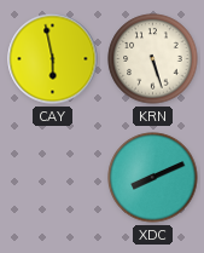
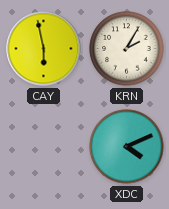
KRN: 5:27 -> 2:05 (127, 49)
XDC: 8:11 -> 4:11 (127, 147)
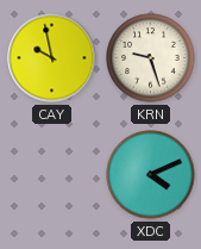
CAY: 5:58 -> 9:58 (52, 58)
KRN: 2:05 -> 9:27 (151, 58)
